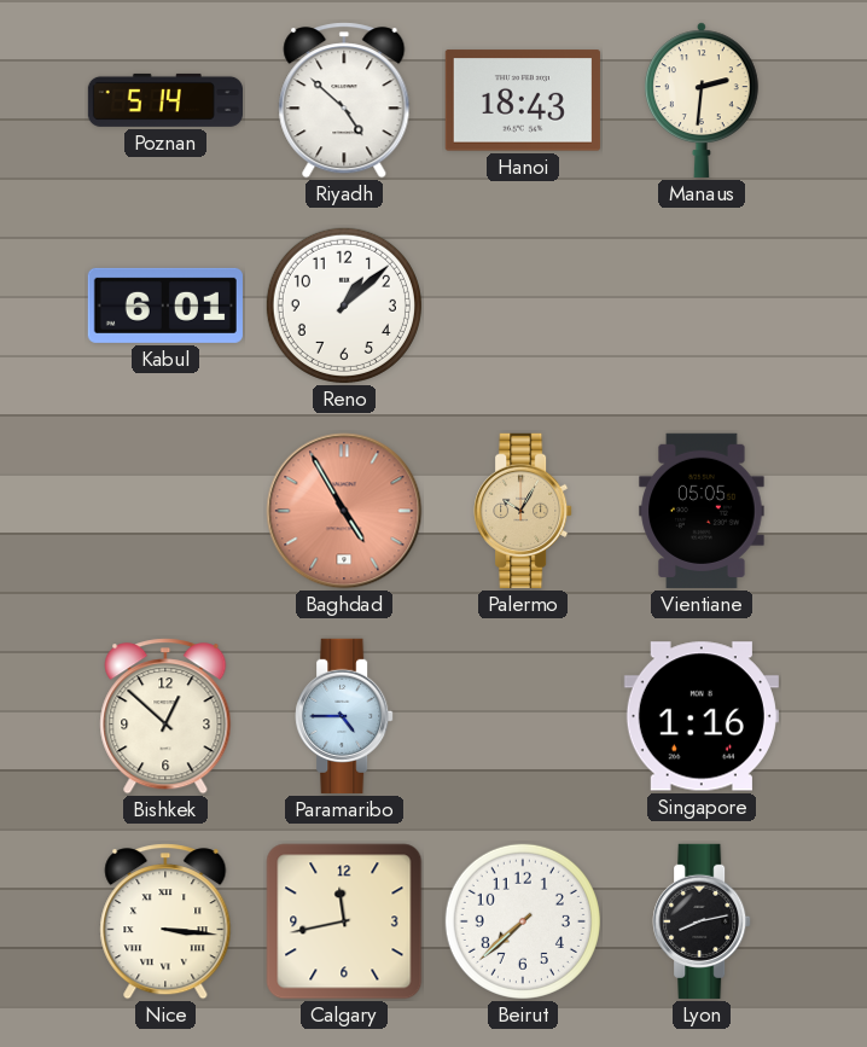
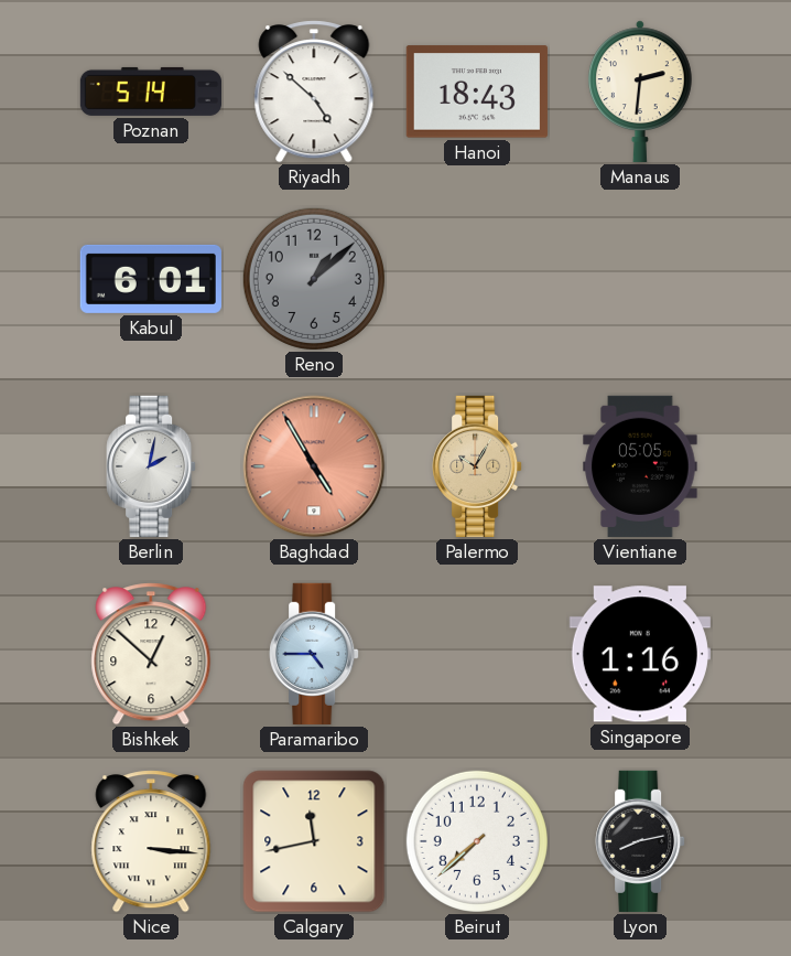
Reno dial: white -> grey (314, 279)
Berlin: none -> 2:02 (151, 466)
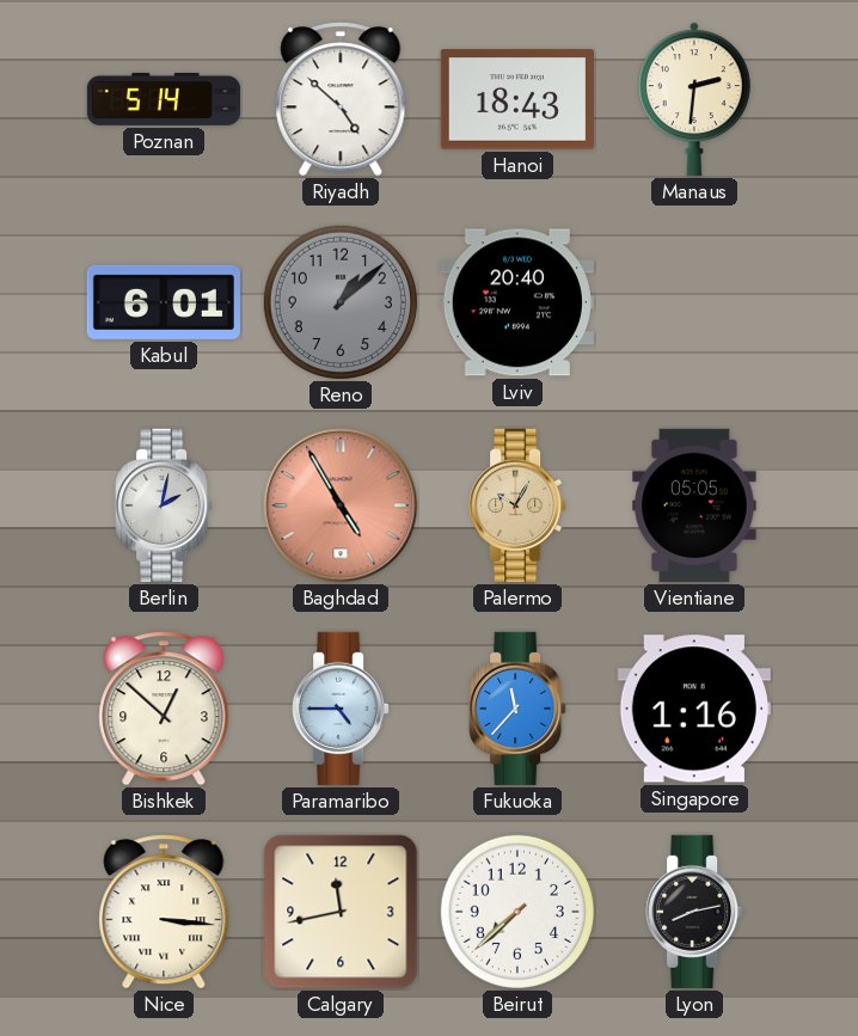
Lviv: none -> 20:40 (517, 302)
Fukuoka: none -> 11:37 (517, 709)
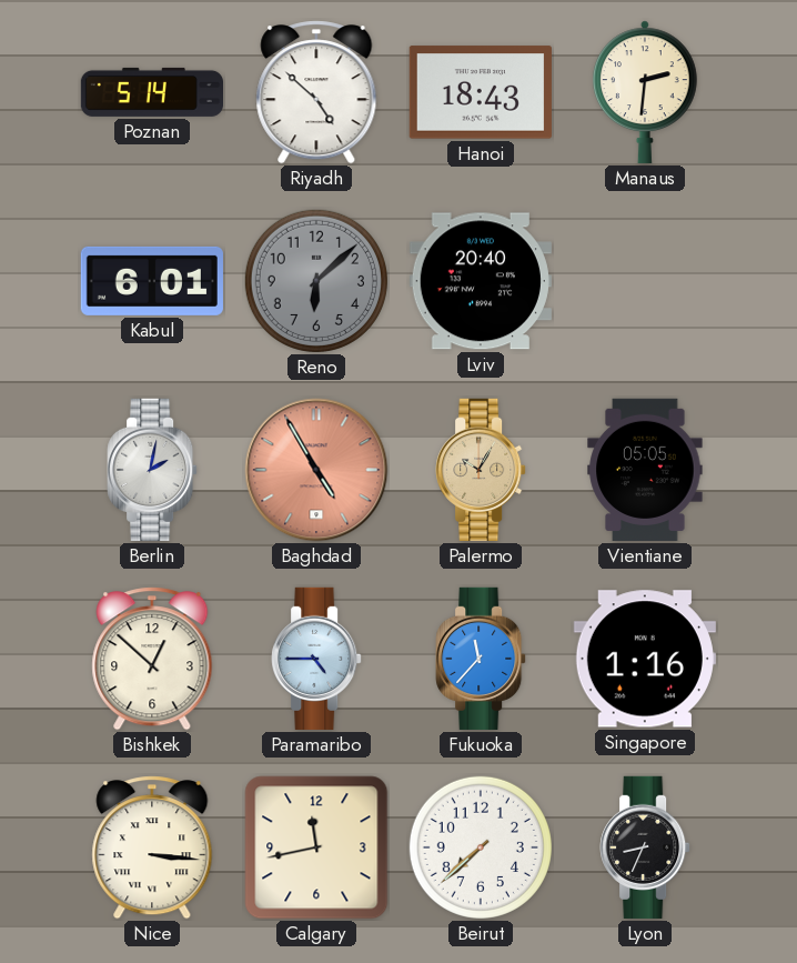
Reno: 1:08 -> 6:08 (316, 281)
Lyon: 8:13 -> 8:34 (645, 847)
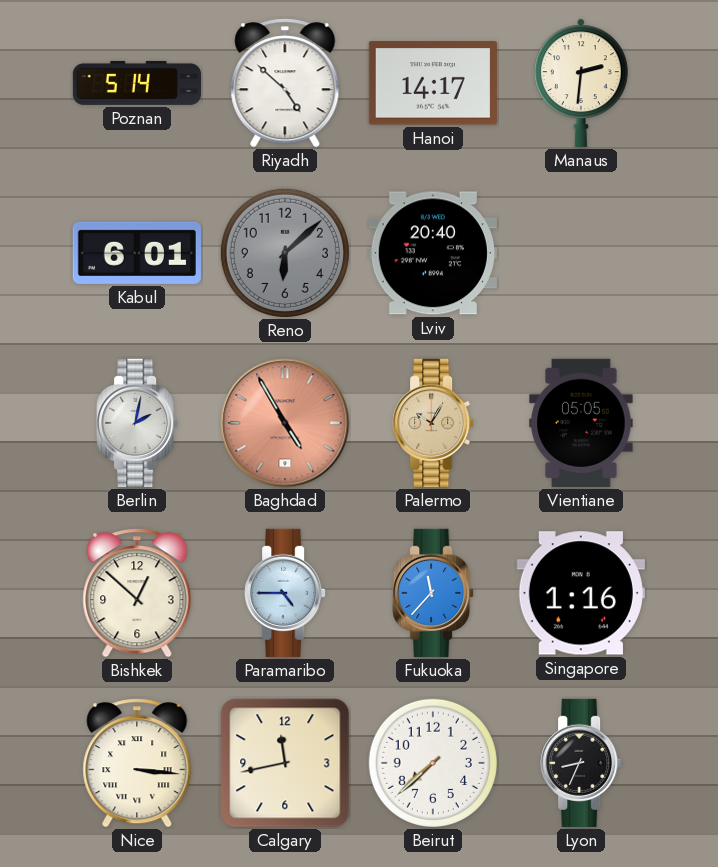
Hanoi: 18:43 -> 14:17 (433, 83)
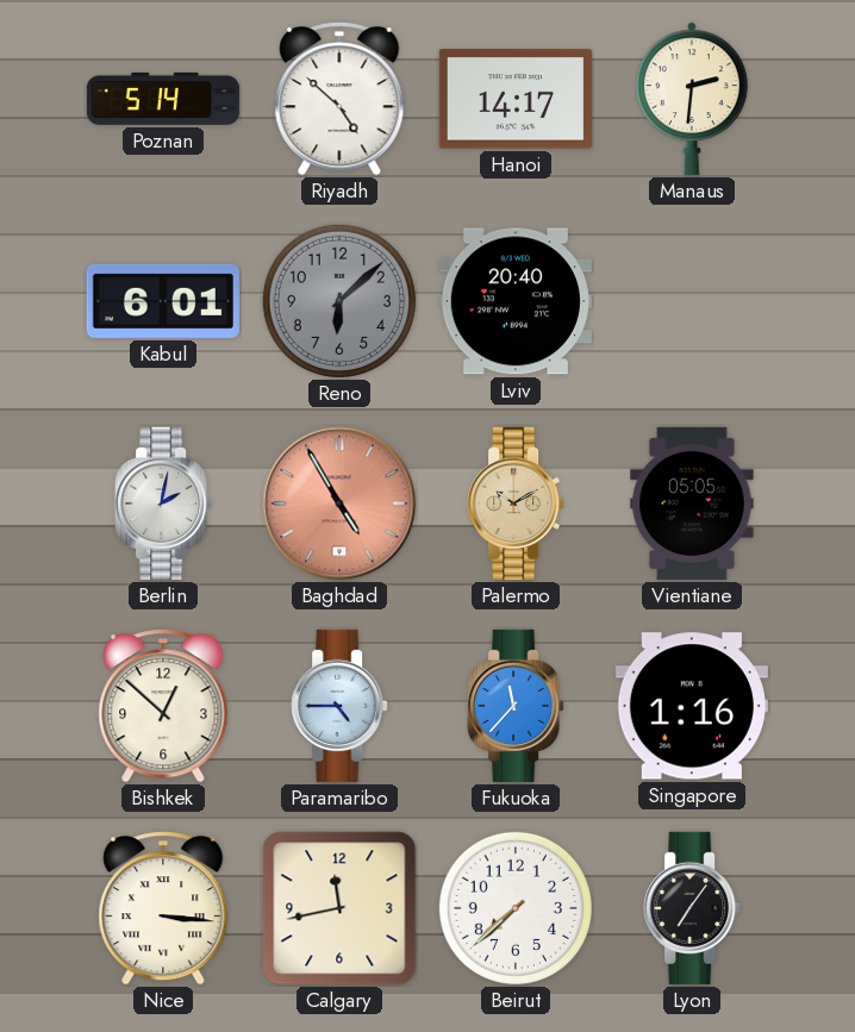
Palermo: 10:05 -> 10:10 (516, 504)
Lyon: 8:34 -> 7:06 (692, 908)
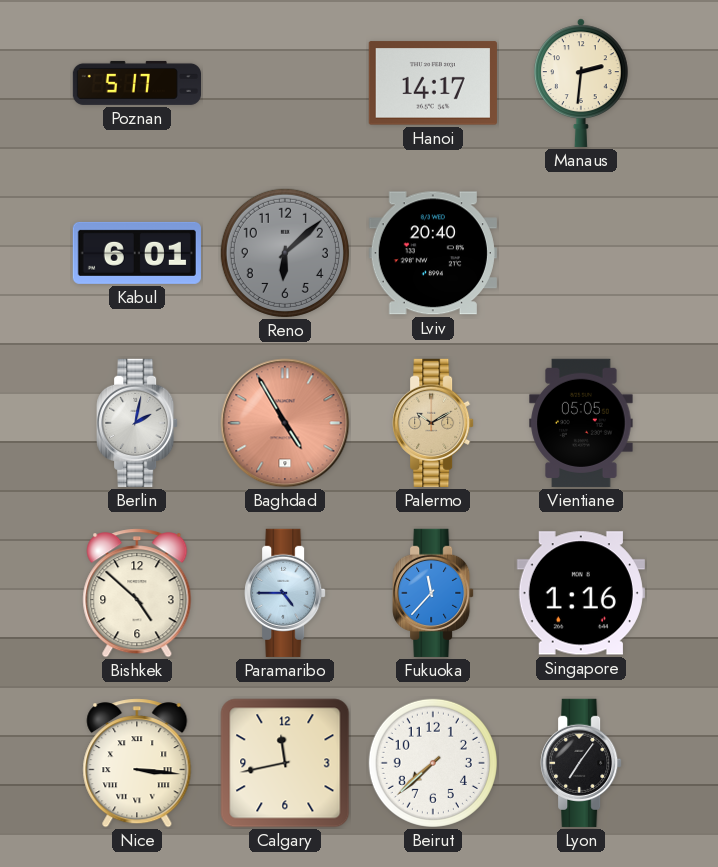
Poznan: 5:14 -> 5:17 (136, 83)
Riyadh: 4:52 -> none (339, 99)
Bishkek: 12:52 -> 4:52 (137, 593)
